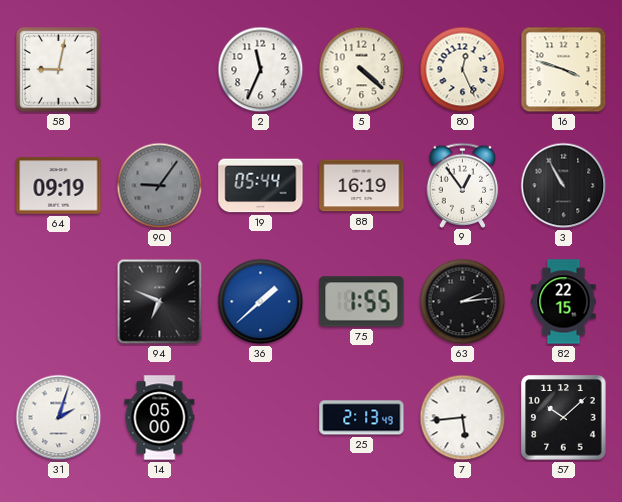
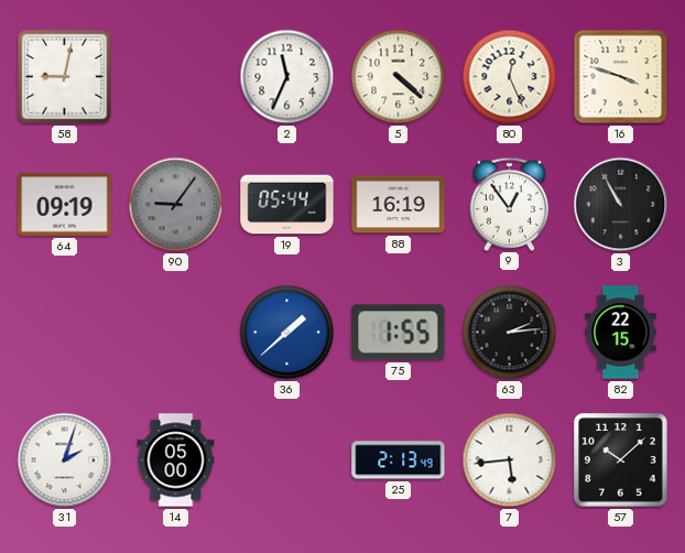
94: 6:49 -> none (160, 302)
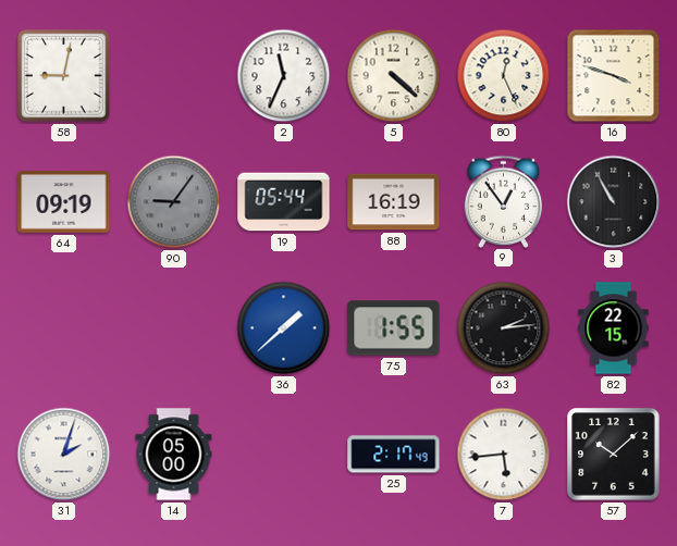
25: 2:13 -> 2:17 (394, 455)
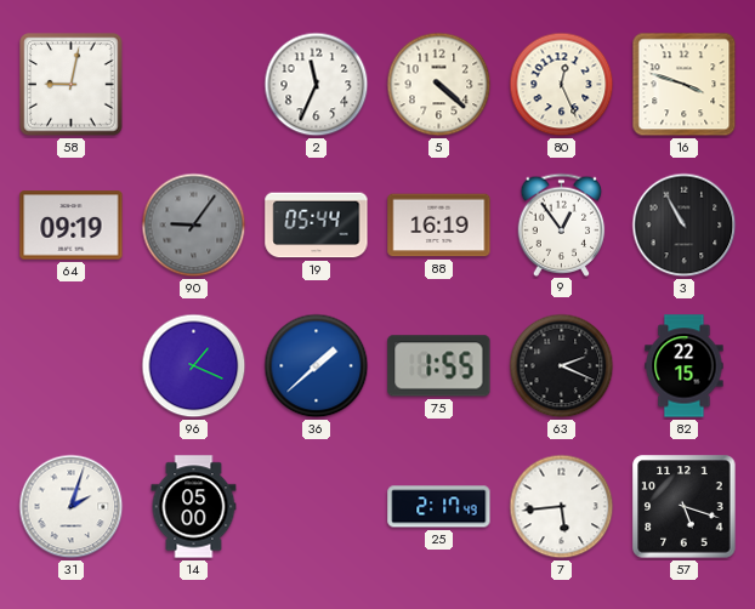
96: none -> 1:19 (194, 366)
63: 2:14 -> 2:19 (562, 366)
57: 10:08 -> 5:18 (685, 507)
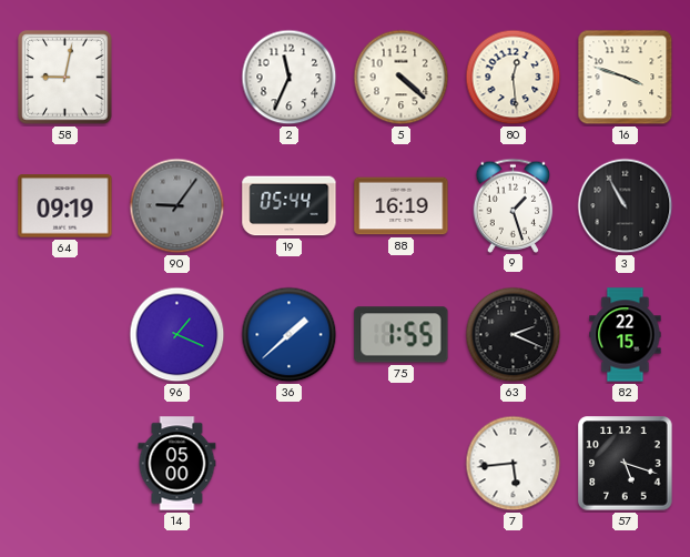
80: 12:26 -> 12:29 (514, 78)
9: 12:54 -> 1:27 (514, 205)
31: 2:03 -> none (72, 507)
25: 2:17 -> none (439, 507)
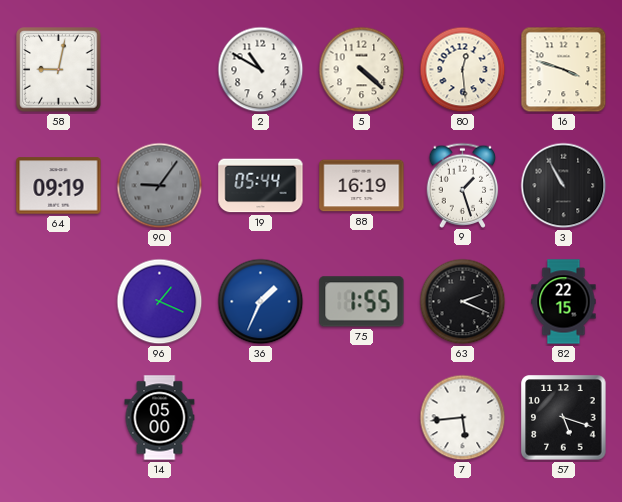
2: 11:34 -> 10:50 (261, 70)
36: 1:38 -> 1:34 (261, 302)
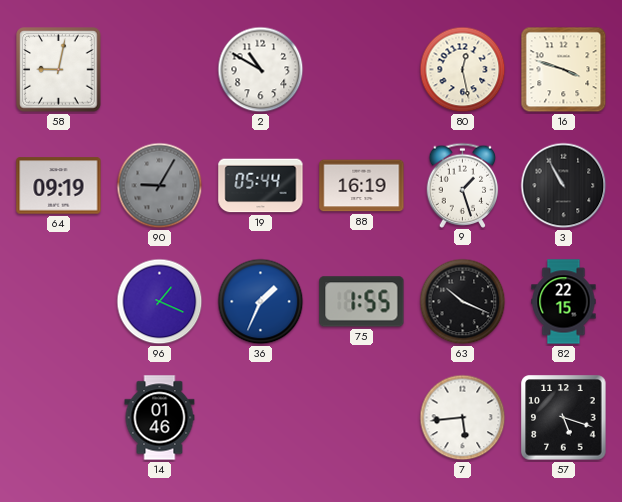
5: 4:22 -> none (362, 70)
80: 12:29 -> 12:28 (463, 70)
90: 9:06 -> 9:05 (160, 186)
63: 2:19 -> 10:19 (463, 302)
14: 05:00 -> 01:46 (160, 418)
